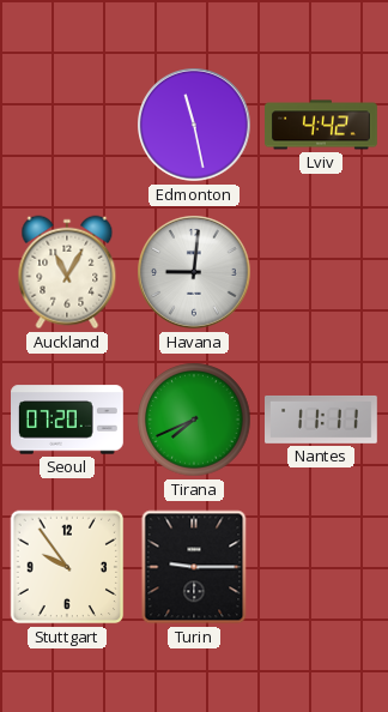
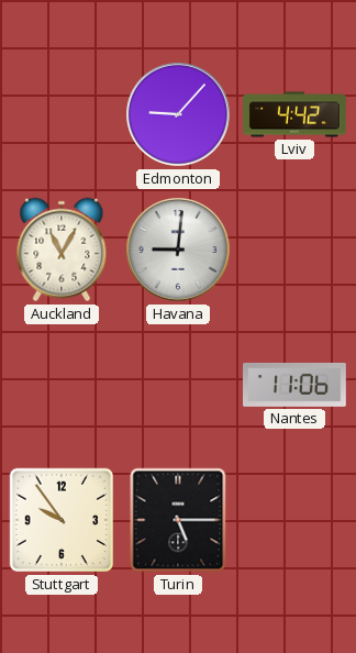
Edmonton: 11:28 -> 9:07 (179, 115)
Seoul: 07:20 -> none (68, 420)
Tirana: 7:41 -> none (194, 420)
Nantes: 11:11 -> 11:06 (296, 385)
Turin: 9:15 -> 5:15 (178, 520)
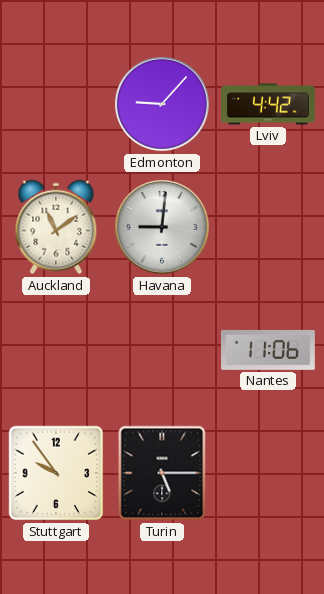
Auckland: 11:05 -> 11:09 (56, 227)
